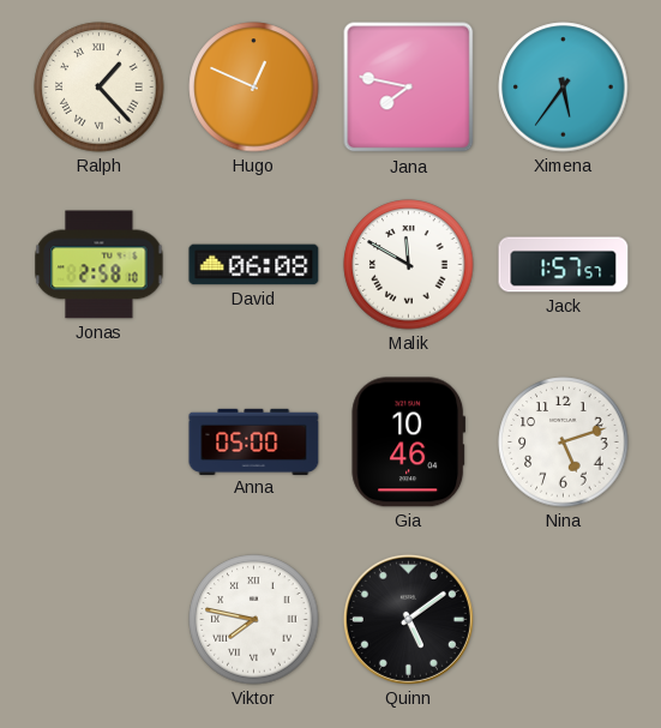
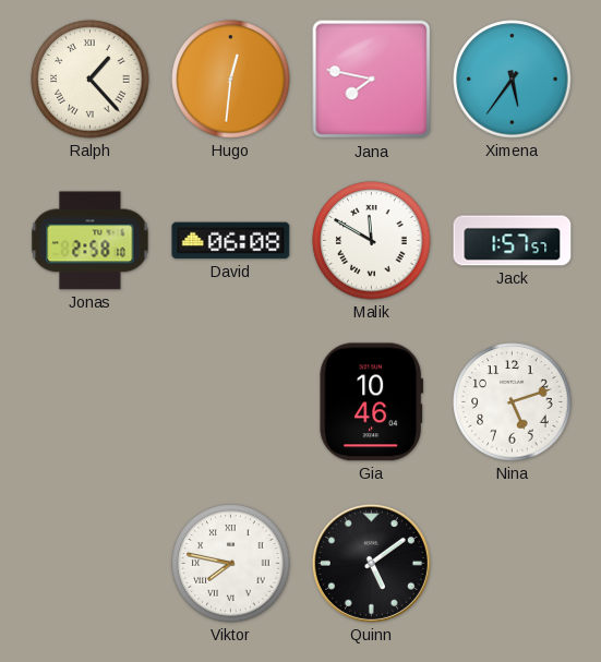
Hugo: 12:49 -> 12:31 (231, 80)
Anna: 05:00 -> none (254, 441)
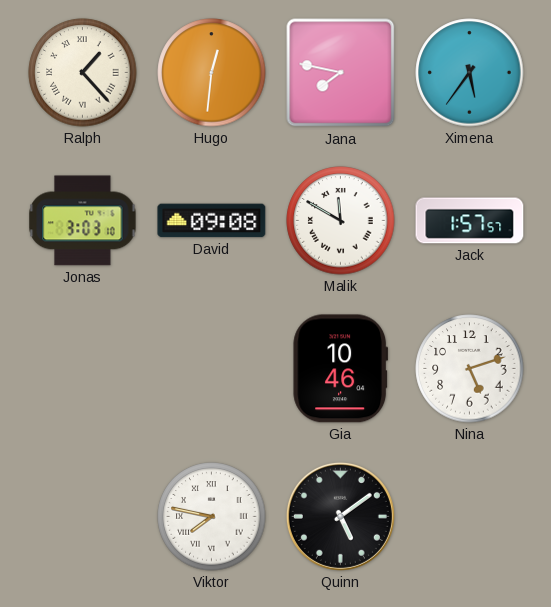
Jonas: 2:58 -> 3:03 (83, 221)
David: 06:08 -> 09:08 (212, 221)
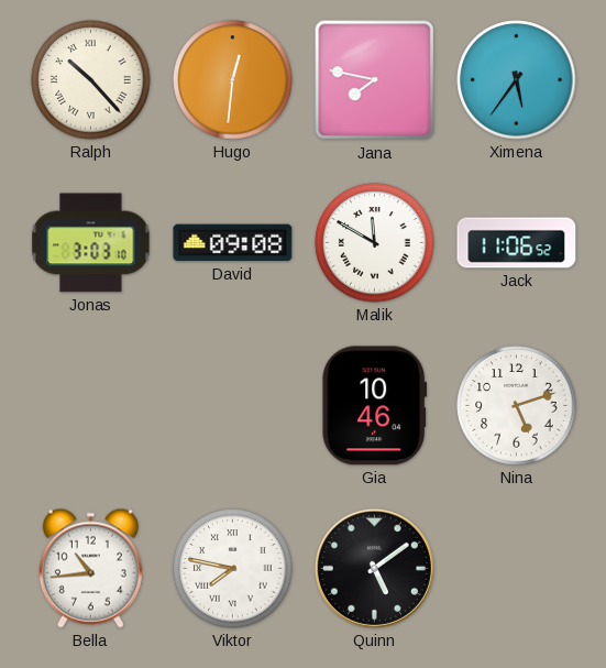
Ralph: 1:23 -> 10:23 (91, 80)
Jack: 1:57 -> 11:06 (517, 243)
Bella: none -> 10:44 (90, 568)
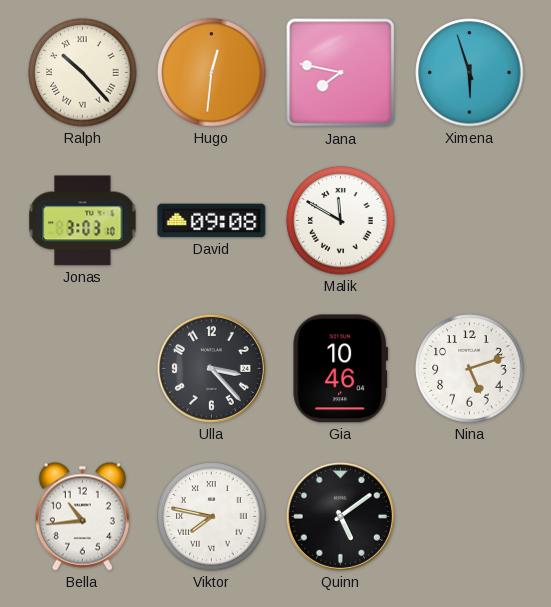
Ximena: 5:36 -> 5:57 (470, 73)
Jack: 11:06 -> none (517, 243)
Ulla: none -> 3:23 (211, 368)
